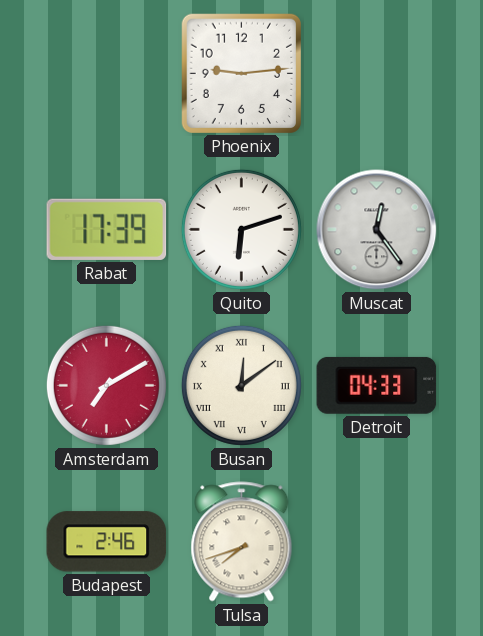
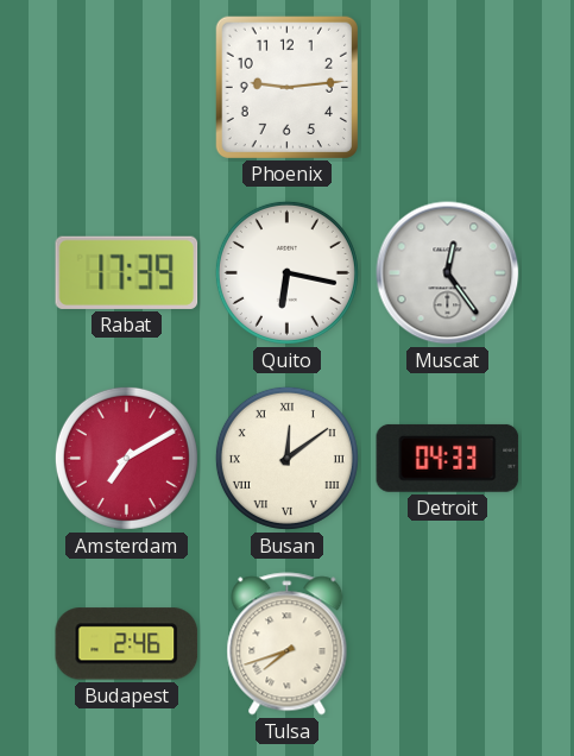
Quito: 6:12 -> 6:17 (286, 272)
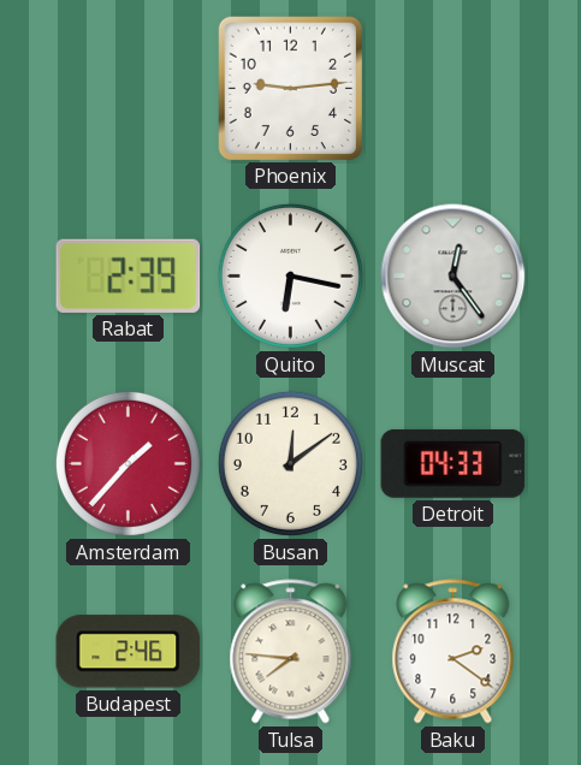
Rabat: 17:39 -> 2:39 (129, 275)
Amsterdam: 7:10 -> 1:37 (128, 463)
Busan numerals: Roman -> Arabic (290, 463)
Tulsa: 7:42 -> 7:46 (291, 652)
Baku: none -> 2:21 (453, 652)
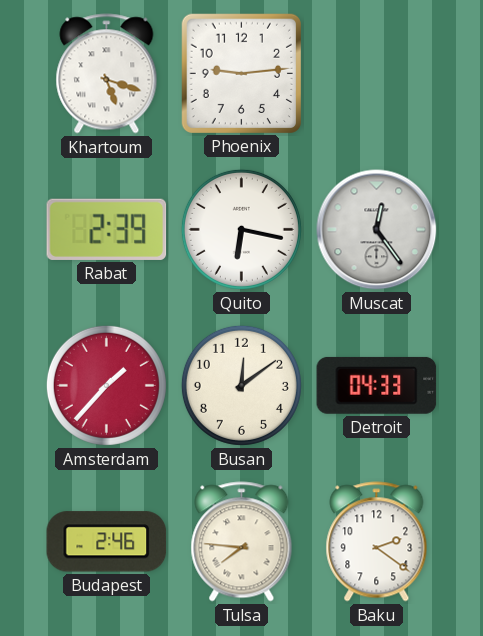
Khartoum: none -> 5:18 (107, 74)
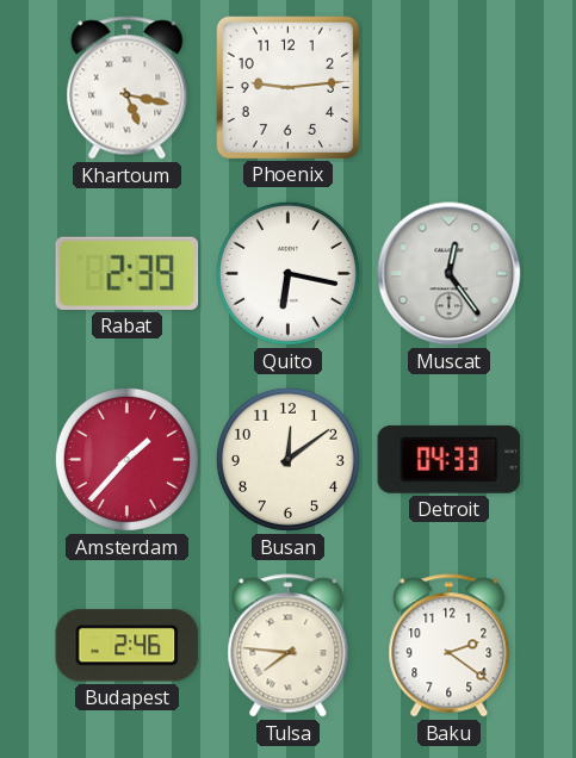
Khartoum: 5:18 -> 5:17 (128, 88)
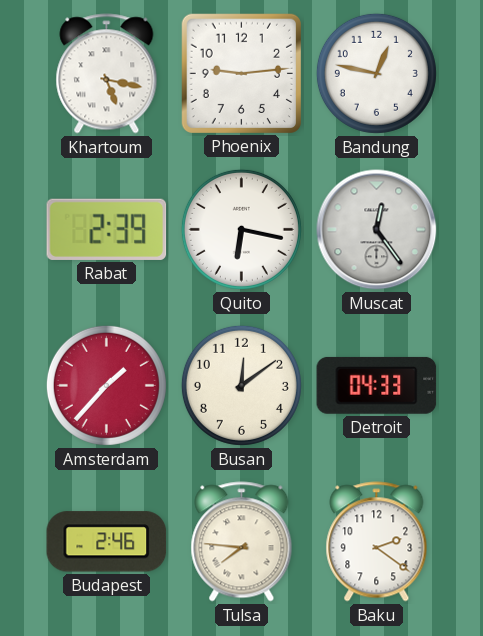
Bandung: none -> 12:47 (376, 73)
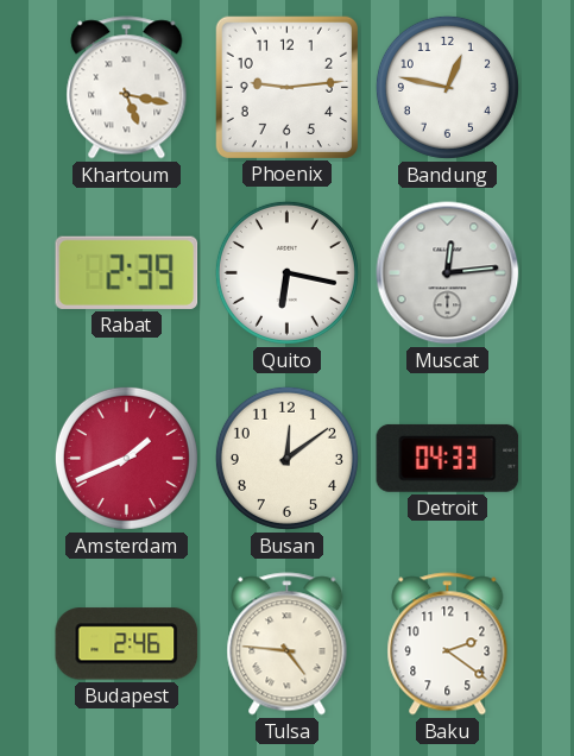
Muscat: 12:24 -> 12:14 (448, 273)
Amsterdam: 1:37 -> 1:41 (126, 458)
Tulsa: 7:46 -> 4:46 (288, 644)
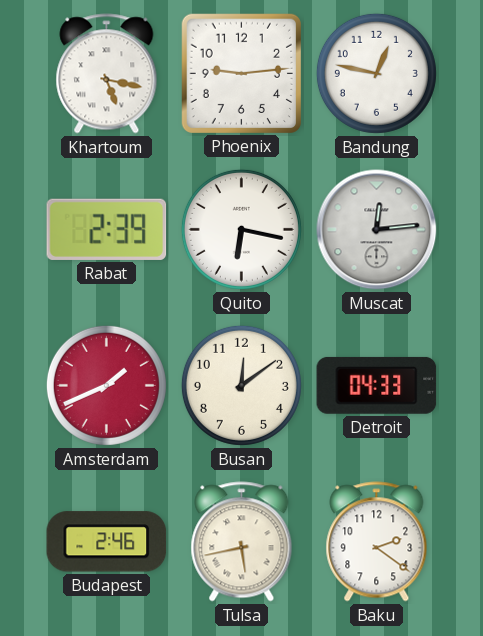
Tulsa: 4:46 -> 5:43 (242, 542)
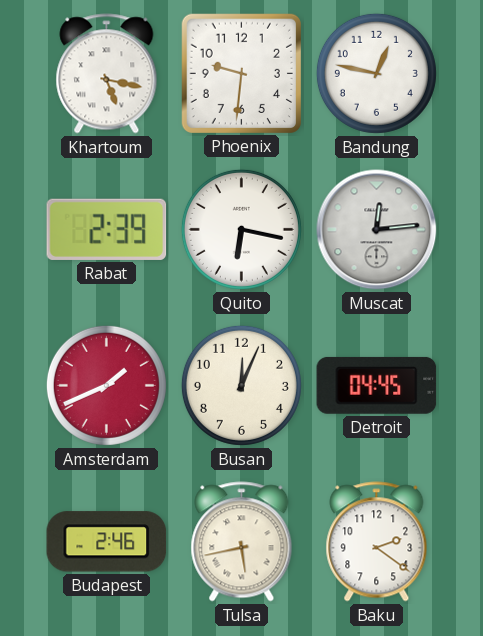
Phoenix: 9:14 -> 9:31 (241, 73)
Busan: 12:09 -> 12:04 (241, 385)
Detroit: 04:33 -> 04:45 (377, 385)
